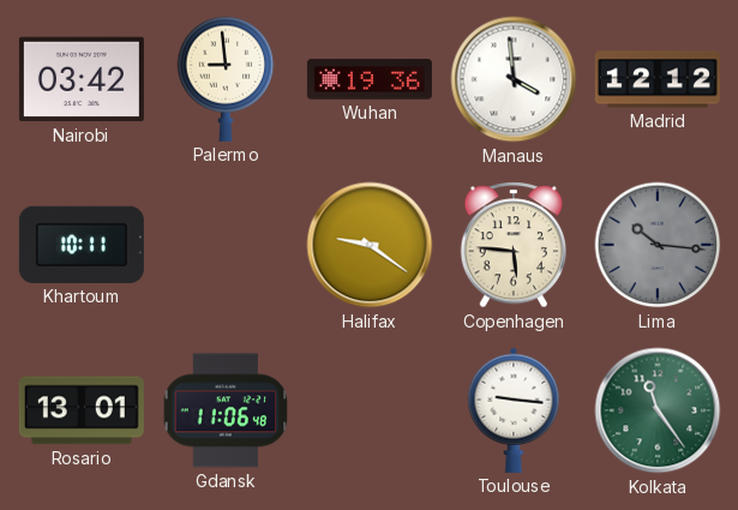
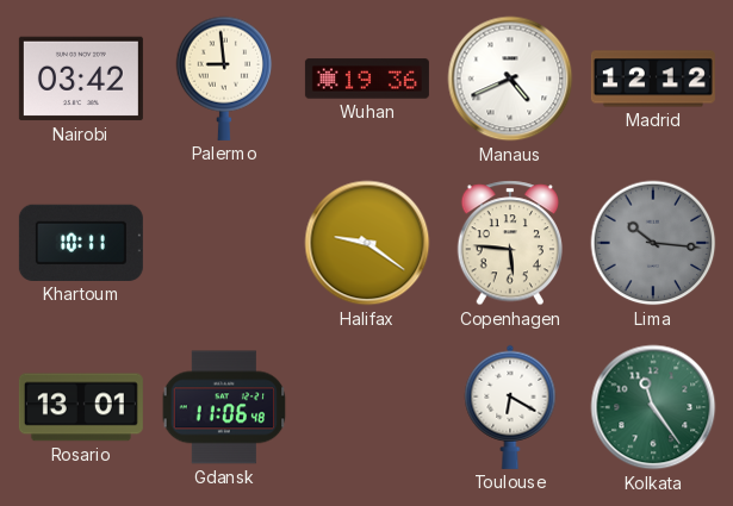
Manaus: 3:59 -> 4:41 (510, 79)
Toulouse: 9:16 -> 6:20 (510, 407)
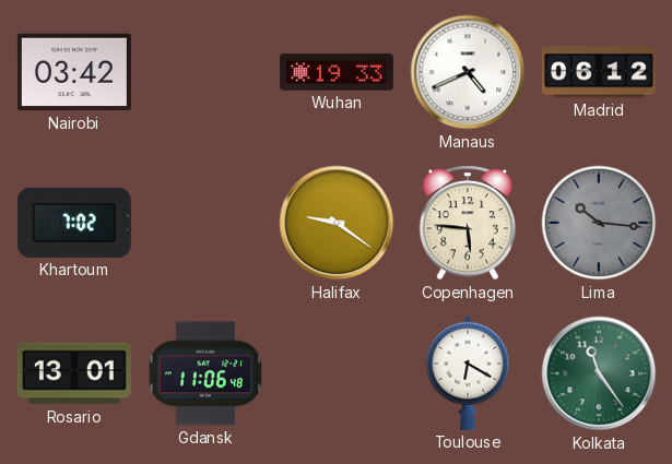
Palermo: 8:59 -> none (224, 79)
Wuhan: 19:36 -> 19:33 (337, 72)
Madrid: 12:12 -> 06:12 (599, 72)
Khartoum: 10:11 -> 7:02 (74, 223)
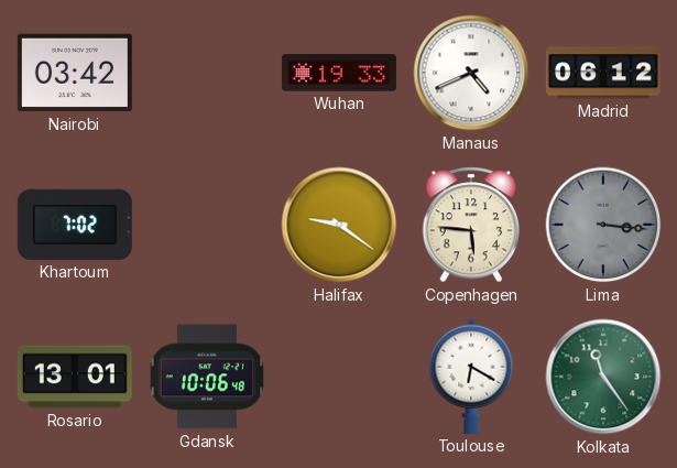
Lima: 10:16 -> 3:16 (603, 225)
Gdansk: 11:06 -> 10:06 (207, 377)
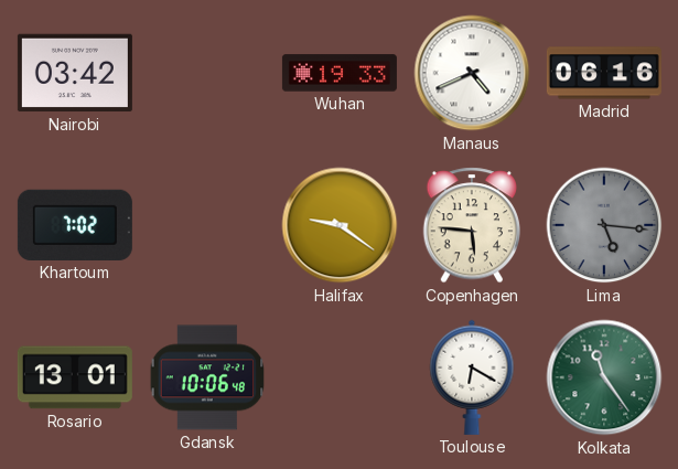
Madrid: 06:12 -> 06:16 (604, 73)
Lima: 3:16 -> 5:16 (604, 225)
